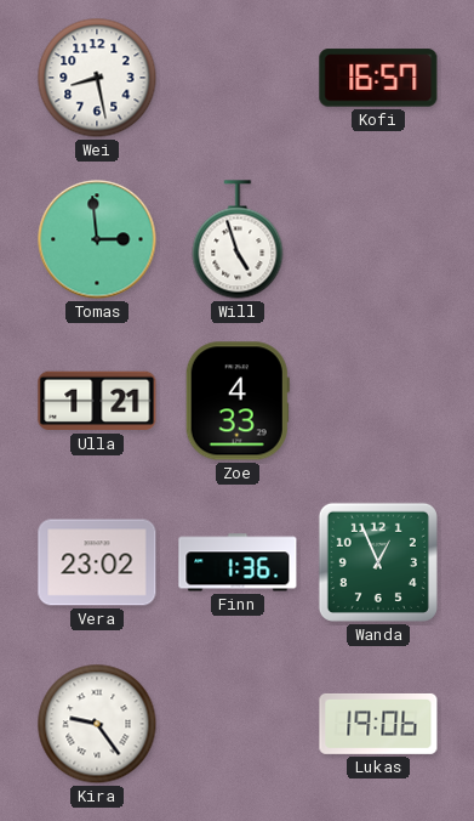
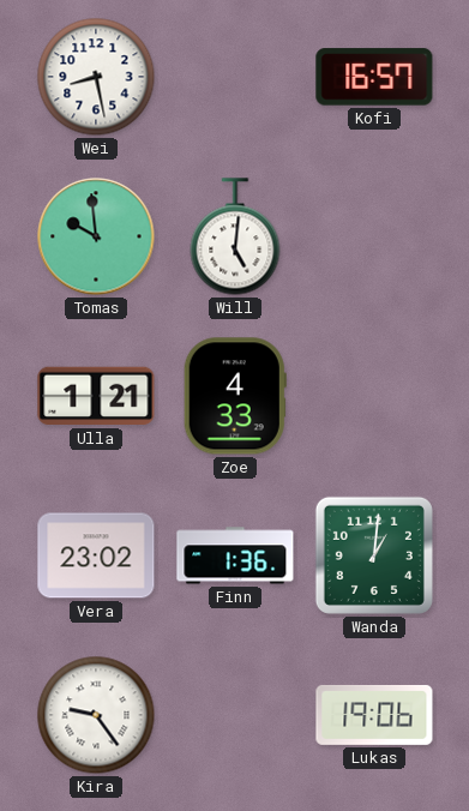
Tomas: 2:59 -> 9:59 (96, 236)
Will: 4:57 -> 5:01 (235, 236)
Wanda: 12:56 -> 1:01 (374, 555)
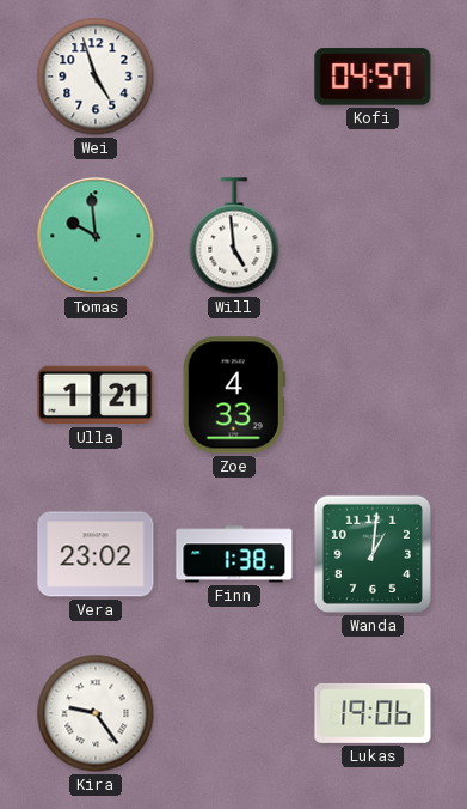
Wei: 8:28 -> 4:57 (96, 77)
Kofi: 16:57 -> 04:57 (373, 77)
Will: 5:01 -> 4:59 (234, 236)
Finn: 1:36 -> 1:38 (234, 554)
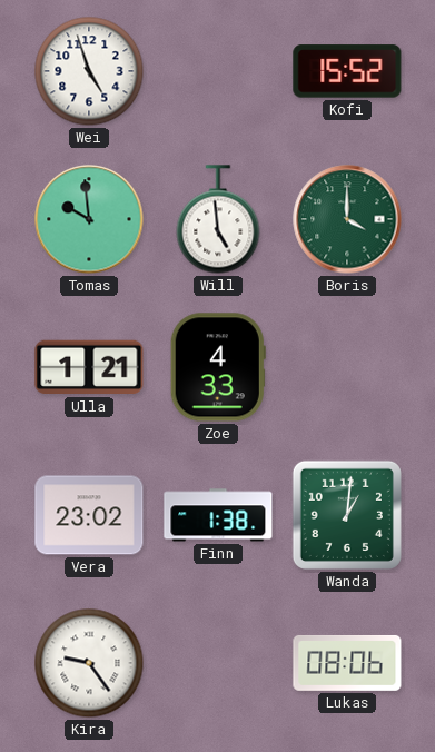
Kofi: 04:57 -> 15:52 (347, 71)
Boris: none -> 4:00 (347, 219)
Lukas: 19:06 -> 08:06 (347, 663)
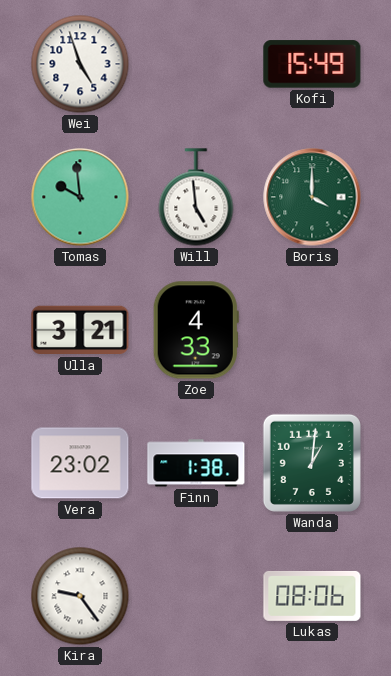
Kofi: 15:52 -> 15:49 (312, 64)
Ulla: 1:21 -> 3:21 (80, 330)
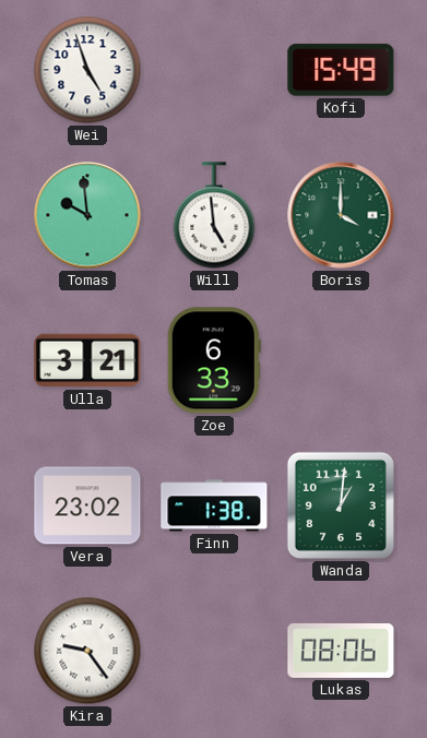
Zoe: 4:33 -> 6:33 (214, 360)
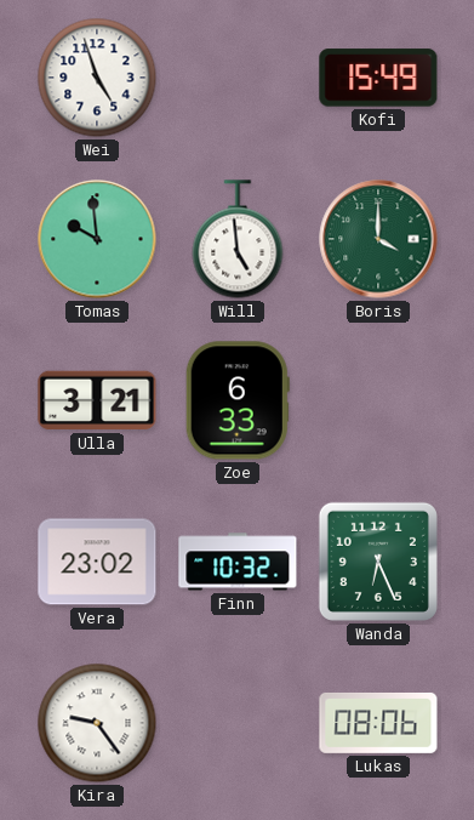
Finn: 1:38 -> 10:32 (238, 562)
Wanda: 1:01 -> 6:26 (378, 562)
